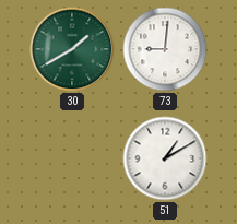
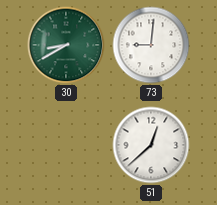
30: 1:40 -> 8:40 (66, 45)
51: 1:10 -> 12:38 (151, 145)
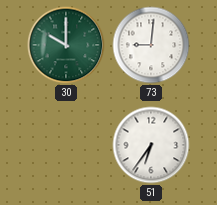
30: 8:40 -> 10:00 (66, 45)
51: 12:38 -> 6:36 (151, 145)
